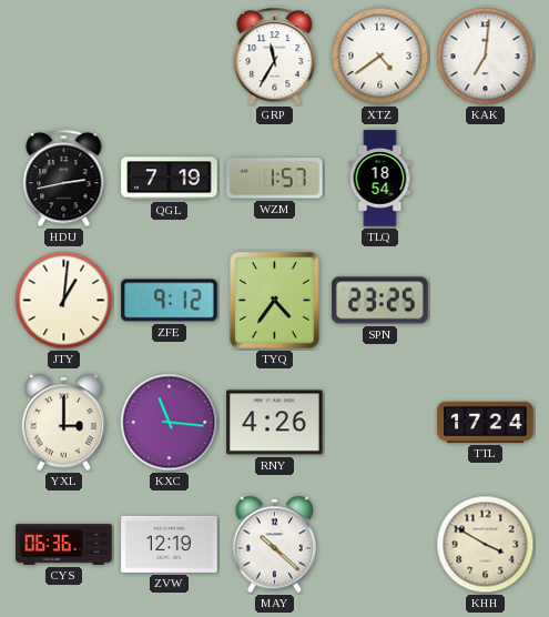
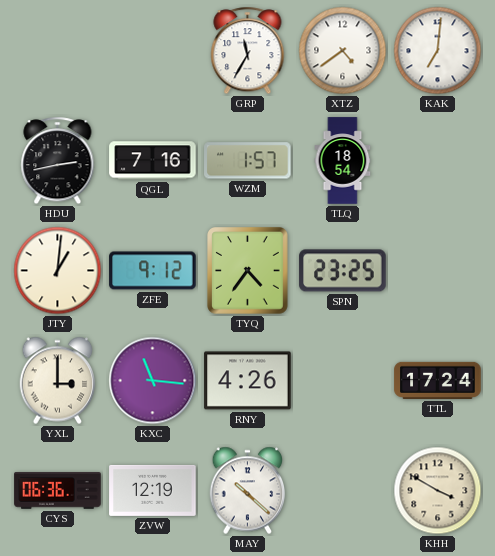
QGL: 7:19 -> 7:16 (153, 161)
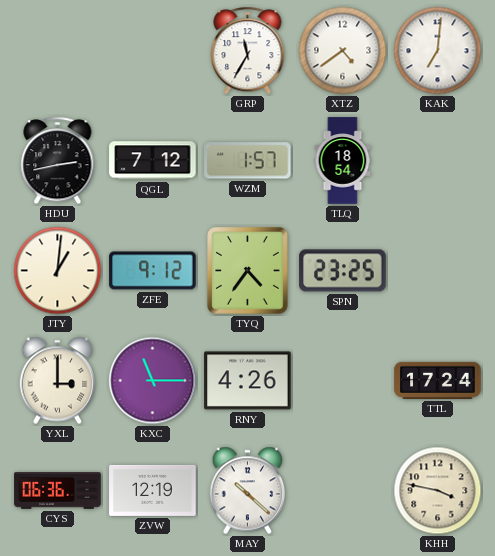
QGL: 7:16 -> 7:12 (153, 161)
KXC: 11:16 -> 11:15 (153, 381)
KHH: 3:50 -> 3:47 (438, 491)
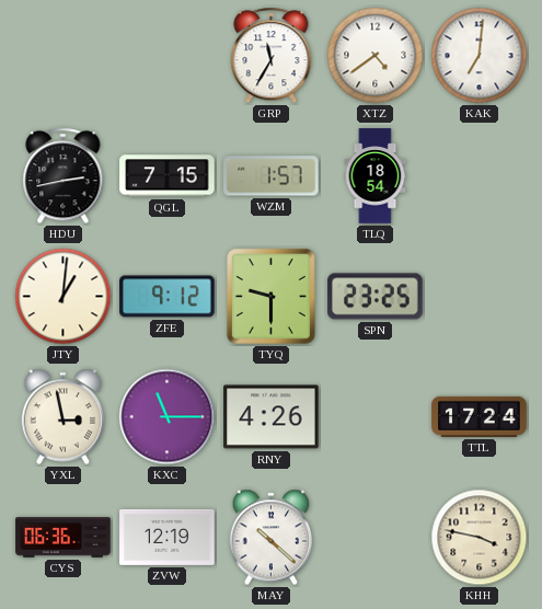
QGL: 7:12 -> 7:15 (168, 176)
TYQ: 4:36 -> 9:30 (272, 297)
YXL: 3:00 -> 2:58 (64, 417)
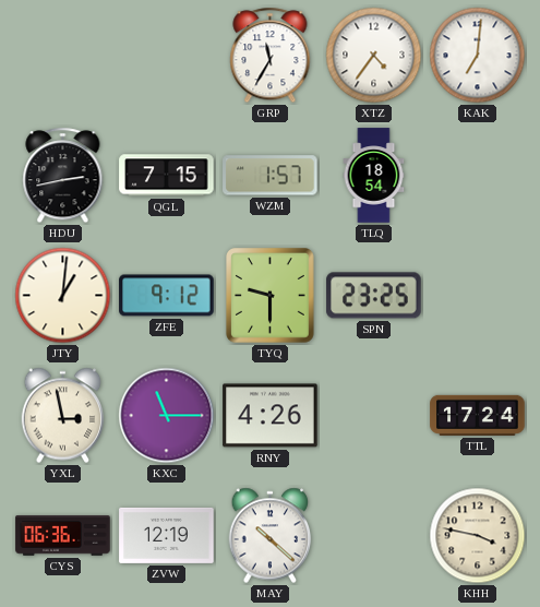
XTZ: 4:39 -> 4:36 (374, 56)
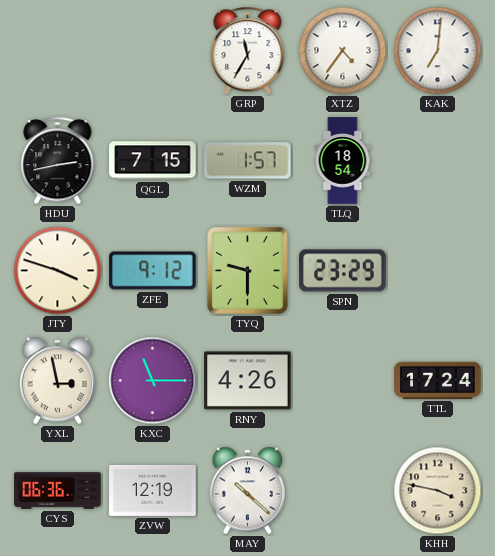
JTY: 1:01 -> 3:48 (58, 271)
SPN: 23:25 -> 23:29 (343, 271)
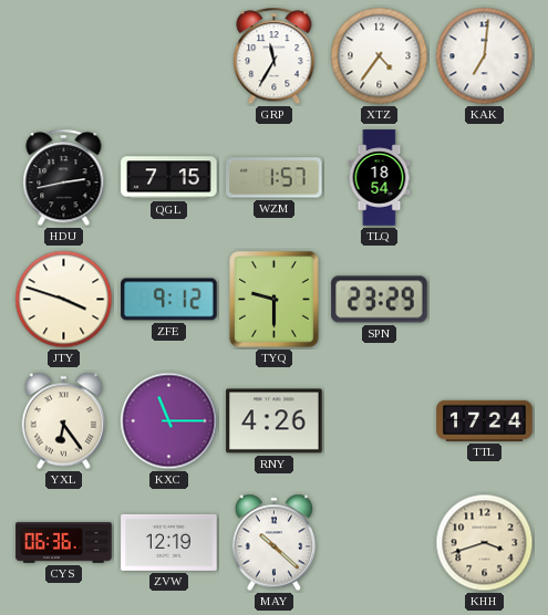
YXL: 2:58 -> 6:24 (64, 421)
KHH: 3:47 -> 3:42 (485, 543)
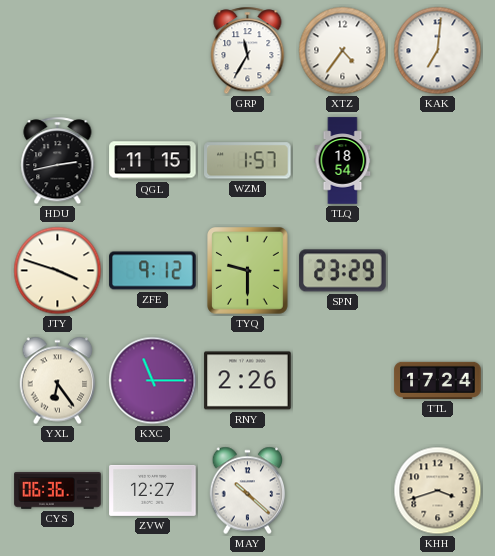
QGL: 7:15 -> 11:15 (153, 161)
RNY: 4:26 -> 2:26 (248, 381)
ZVW: 12:19 -> 12:27 (153, 490)
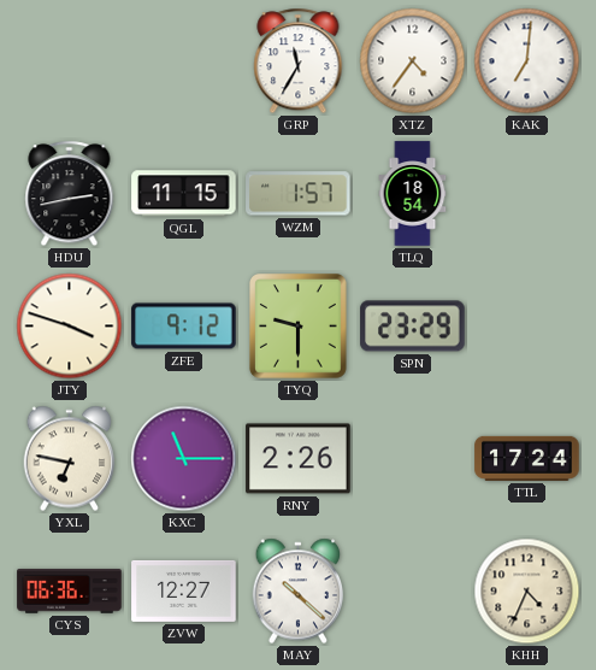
YXL: 6:24 -> 6:47 (70, 459)
KHH: 3:42 -> 4:34 (527, 592)
